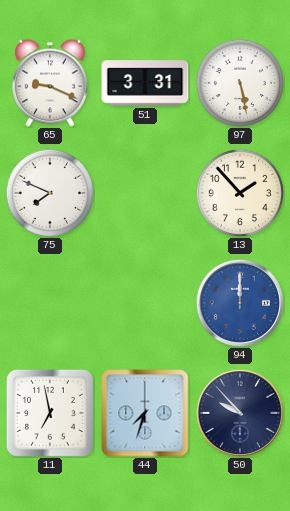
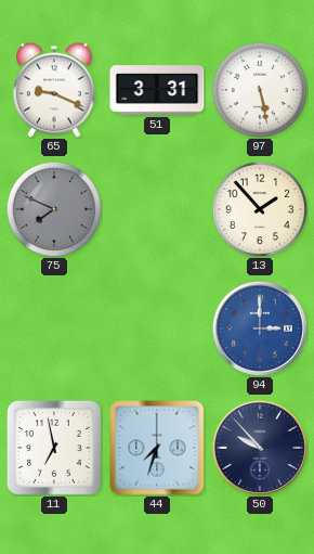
75 dial: white -> grey (54, 209)
94: 12:00 -> 3:00 (260, 328)
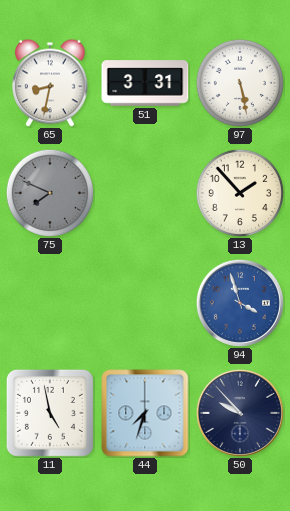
65: 9:19 -> 8:32 (50, 83)
94: 3:00 -> 3:57 (240, 303)
11: 6:58 -> 4:58 (50, 413)
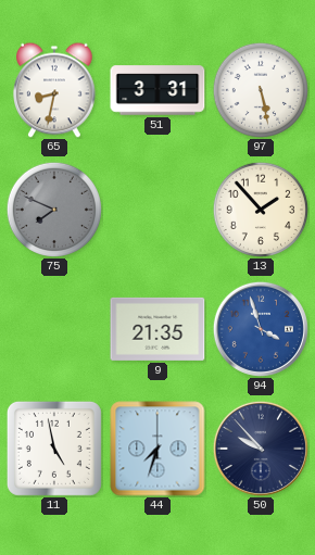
9: none -> 21:35 (157, 329)
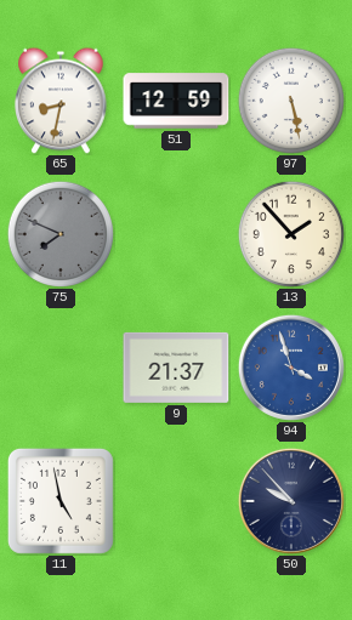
51: 3:31 -> 12:59 (176, 101)
9: 21:35 -> 21:37 (176, 368)
44: 7:33 -> none (157, 449)
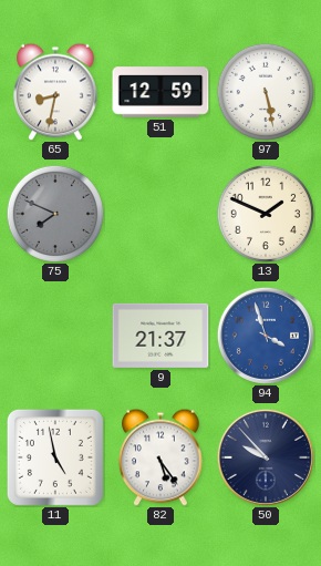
13: 1:53 -> 1:49 (266, 214)
82: none -> 5:24 (161, 457)
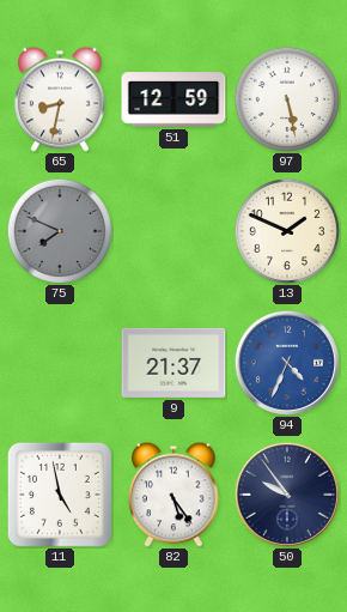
94: 3:57 -> 4:34 (287, 363)
50: 9:53 -> 9:54 (287, 495)
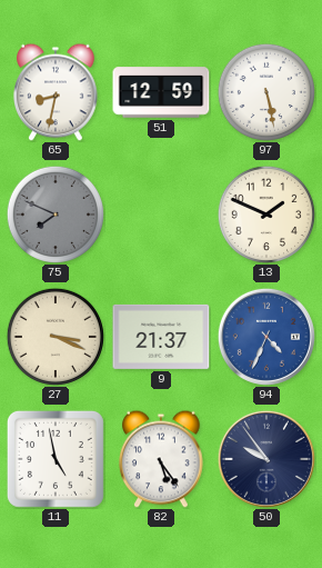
27: none -> 3:19 (56, 337)
